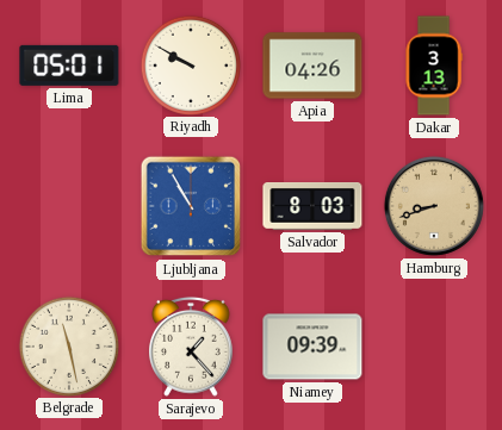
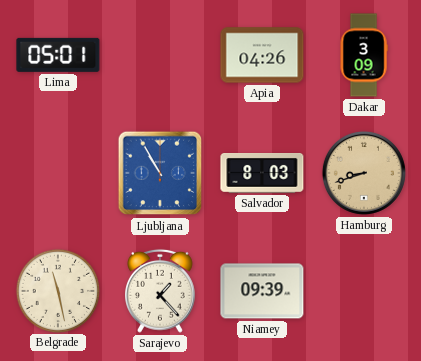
Riyadh: 9:50 -> none (190, 64)
Dakar: 3:13 -> 3:09 (364, 55)
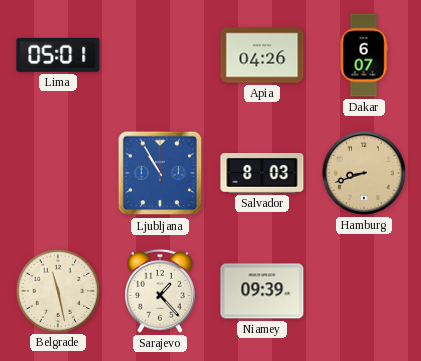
Dakar: 3:09 -> 6:07 (364, 55)
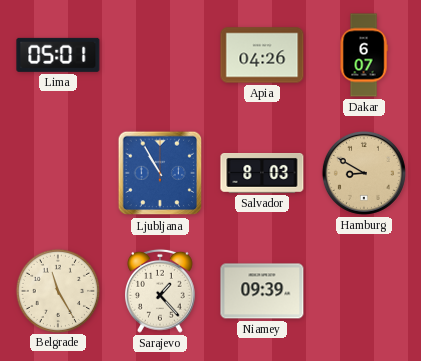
Hamburg: 8:42 -> 8:50 (364, 173)
Belgrade: 11:28 -> 11:25 (57, 290)
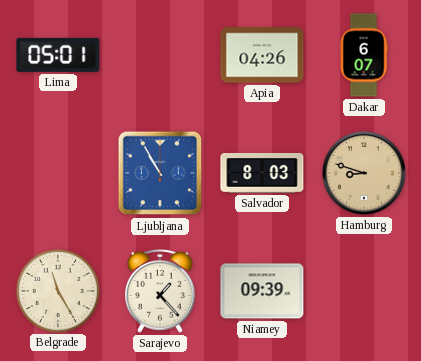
Hamburg: 8:50 -> 8:48 (364, 173)
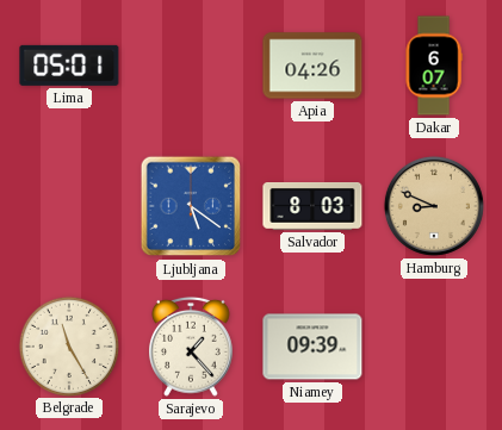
Ljubljana: 10:55 -> 5:21 (191, 206)
Hamburg: 8:48 -> 8:49 (434, 206)
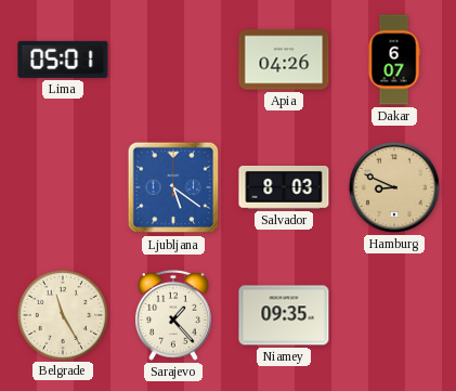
Niamey: 09:39 -> 09:35 (284, 315)
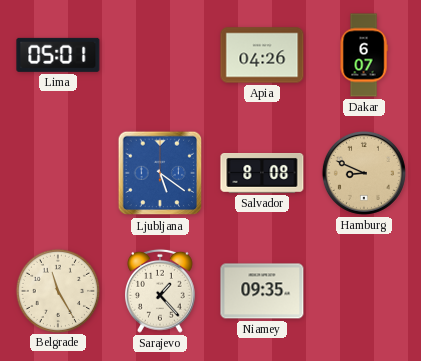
Salvador: 8:03 -> 8:08 (262, 174)
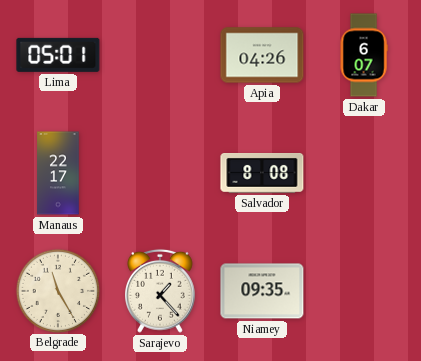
Manaus: none -> 22:17 (58, 173)
Ljubljana: 5:21 -> none (160, 173)
Hamburg: 8:49 -> none (364, 173)
